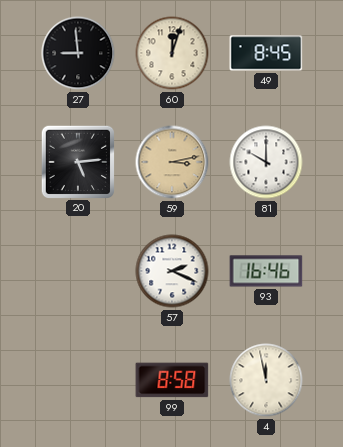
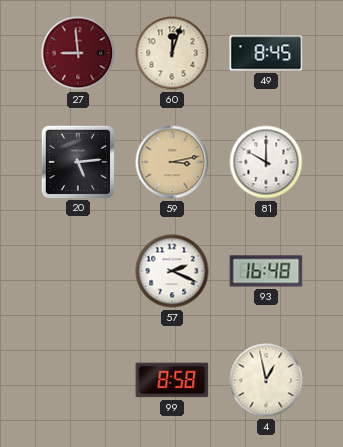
27 dial: black -> burgundy (78, 53)
93: 16:46 -> 16:48 (266, 271)
4: 11:58 -> 12:58 (266, 380)
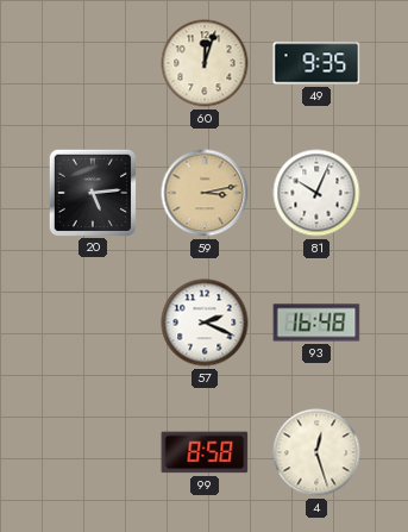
27: 8:59 -> none (78, 53)
49: 8:45 -> 9:35 (316, 63)
81: 10:00 -> 10:04 (316, 193)
4: 12:58 -> 12:27 (316, 452)
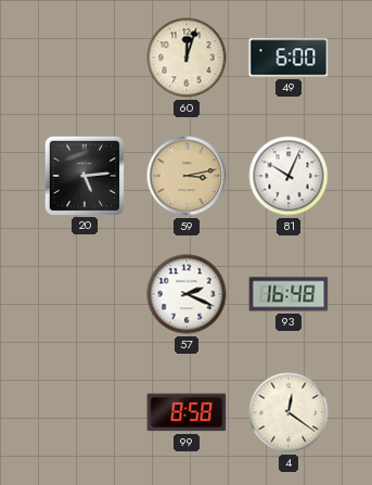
49: 9:35 -> 6:00 (288, 58)
4: 12:27 -> 12:21 (288, 412)
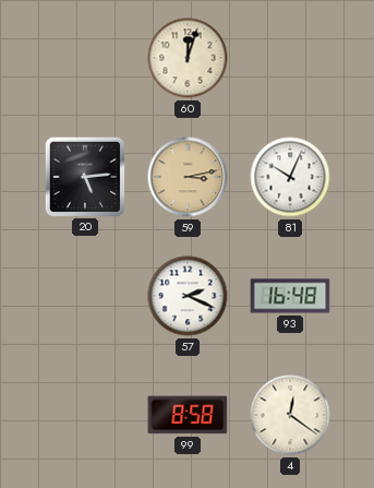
49: 6:00 -> none (288, 58)
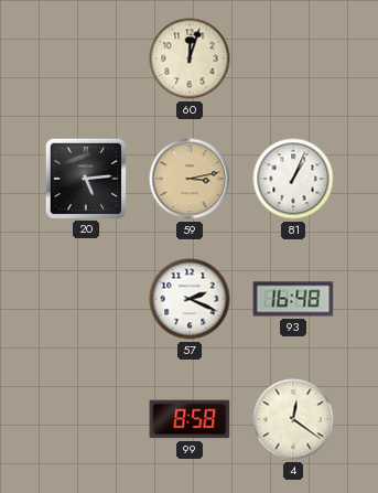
81: 10:04 -> 1:04 (293, 179)
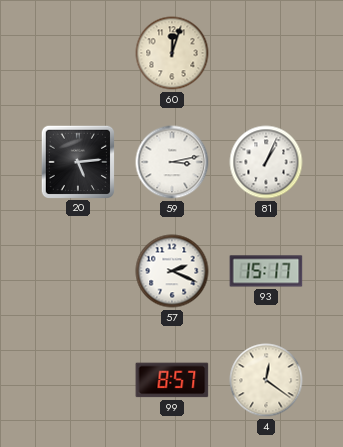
59 dial: champagne -> white (172, 162)
93: 16:48 -> 15:17 (266, 271)
99: 8:58 -> 8:57 (172, 380)
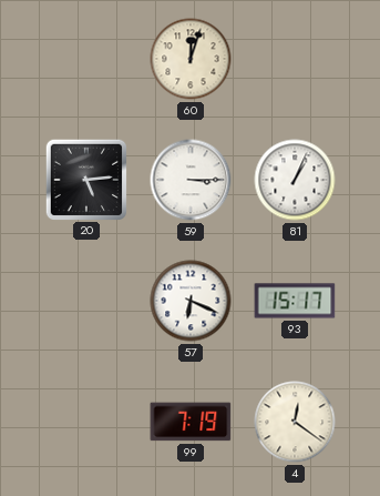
59: 3:13 -> 3:15 (191, 180)
57: 2:19 -> 6:19 (191, 301)
99: 8:57 -> 7:19 (191, 422)
